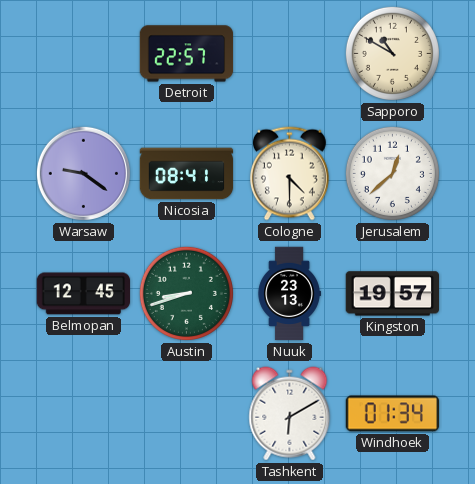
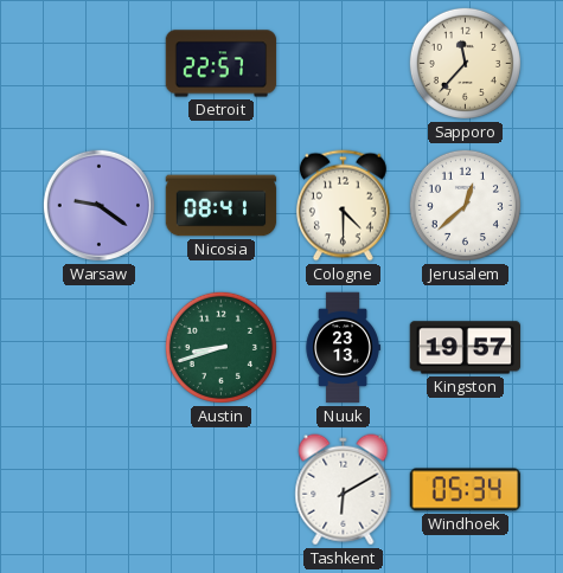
Sapporo: 10:50 -> 11:37 (465, 63)
Belmopan: 12:45 -> none (84, 294)
Windhoek: 01:34 -> 05:34 (466, 490)
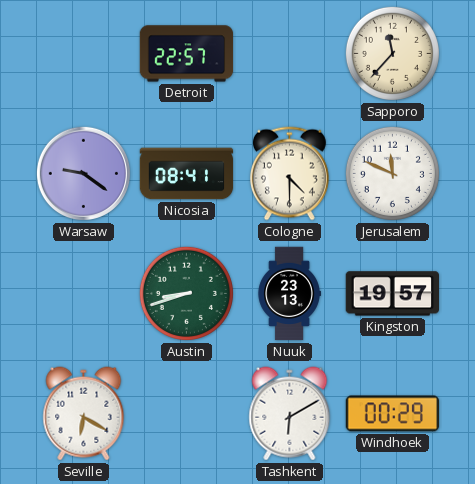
Jerusalem: 12:38 -> 11:49 (392, 173)
Seville: none -> 6:20 (84, 414)
Windhoek: 05:34 -> 00:29 (393, 414)
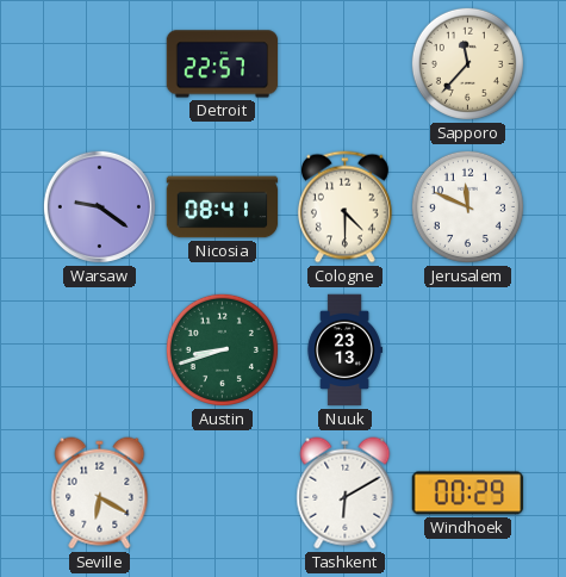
Kingston: 19:57 -> none (392, 294)
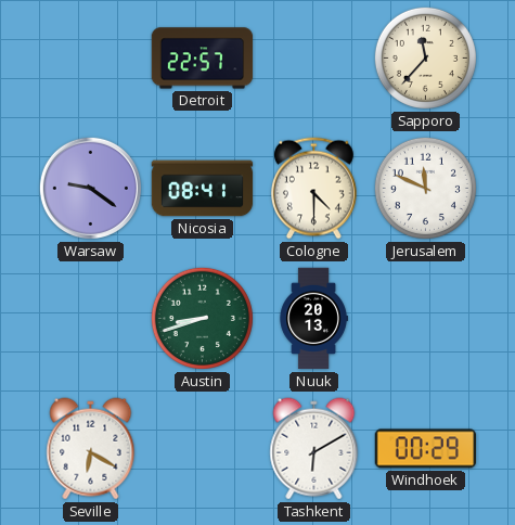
Nuuk: 23:13 -> 20:13 (313, 319)
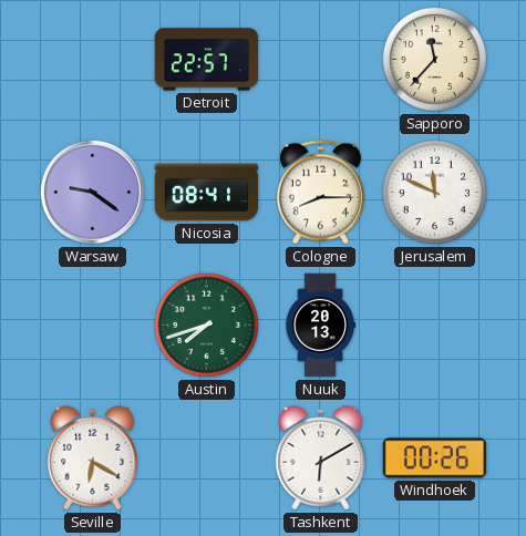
Cologne: 4:30 -> 8:15 (320, 193)
Austin: 8:42 -> 7:42 (206, 324)
Windhoek: 00:29 -> 00:26 (435, 458)
